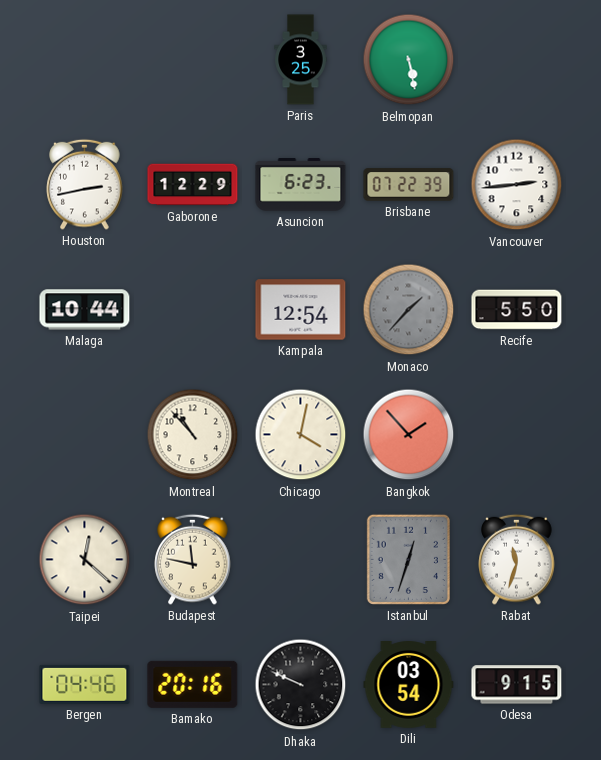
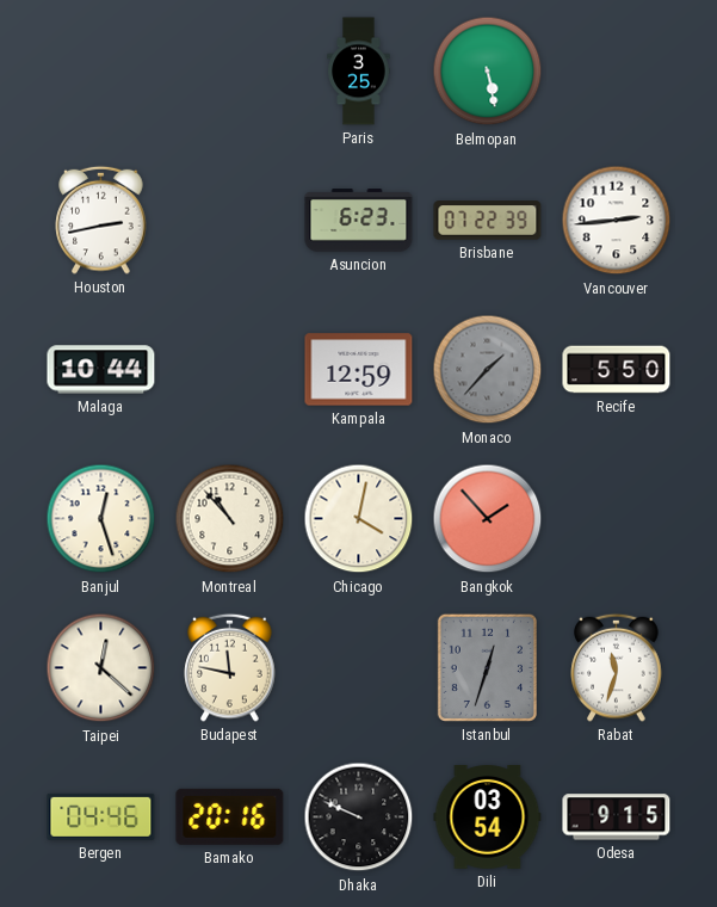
Gaborone: 12:29 -> none (193, 185)
Kampala: 12:54 -> 12:59 (359, 370)
Banjul: none -> 12:27 (101, 519)
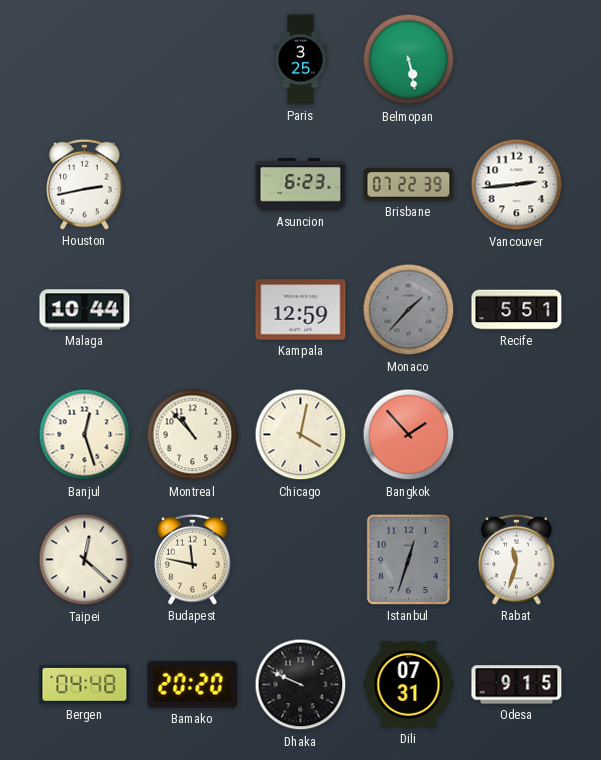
Recife: 5:50 -> 5:51 (517, 310)
Bergen: 04:46 -> 04:48 (85, 684)
Bamako: 20:16 -> 20:20 (193, 684)
Dili: 03:54 -> 07:31 (409, 685)
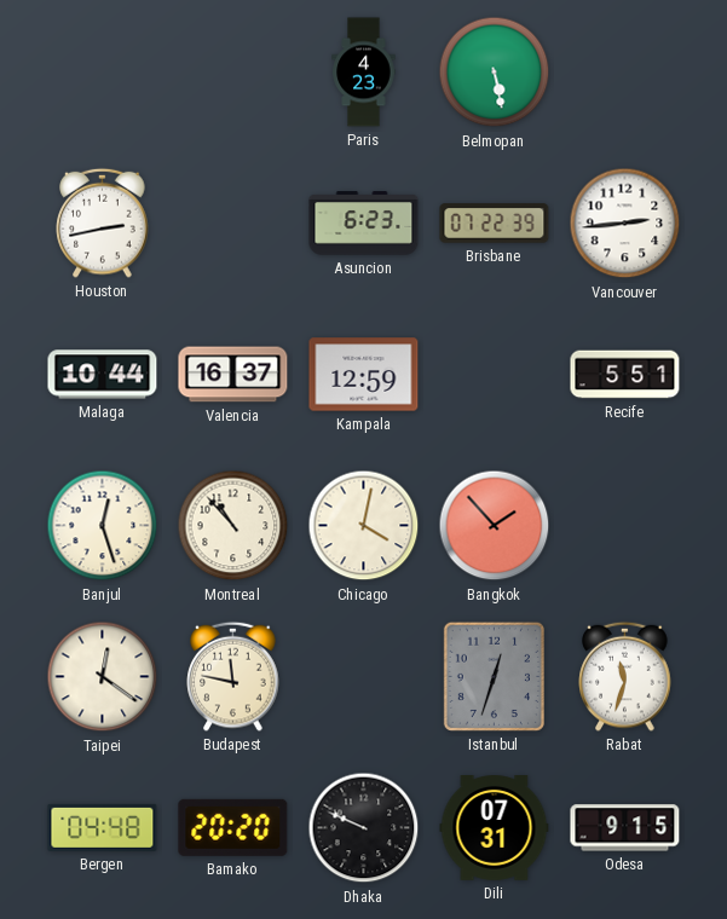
Paris: 3:25 -> 4:23 (364, 73)
Valencia: none -> 16:37 (233, 375)
Monaco: 1:37 -> none (409, 310)
Taipei: 12:22 -> 12:21 (103, 677)
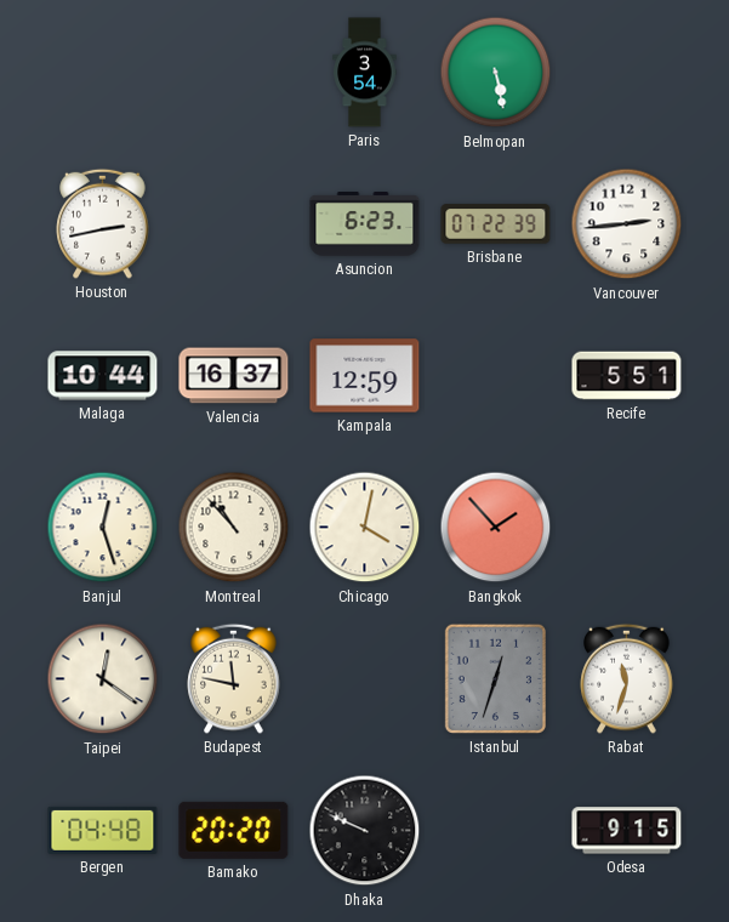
Paris: 4:23 -> 3:54 (365, 73)
Dili: 07:31 -> none (495, 828)
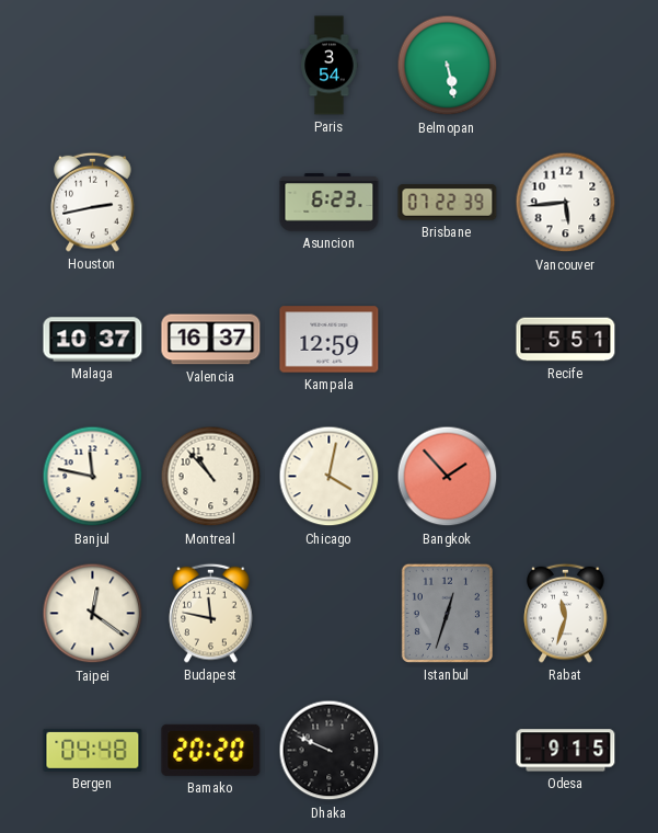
Vancouver: 2:44 -> 5:44 (566, 203)
Malaga: 10:44 -> 10:37 (93, 340)
Banjul: 12:27 -> 11:47 (93, 477)
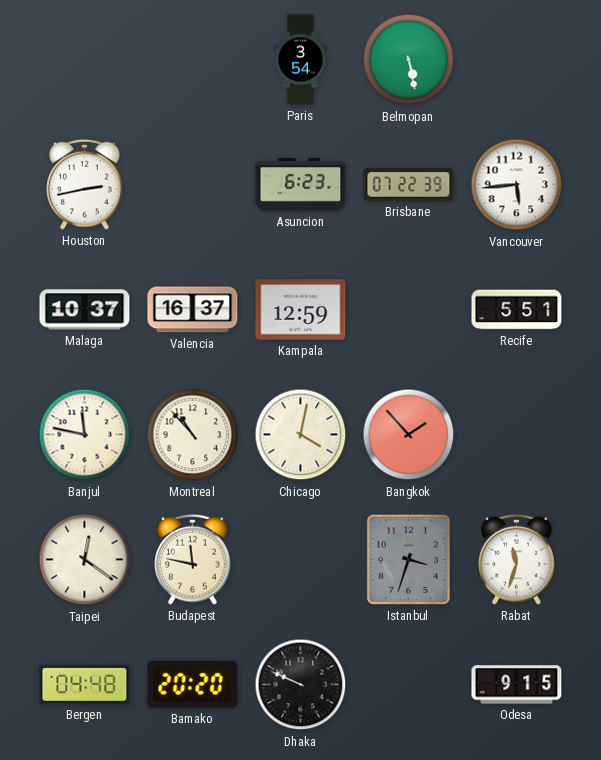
Istanbul: 12:33 -> 3:33 (408, 559)
